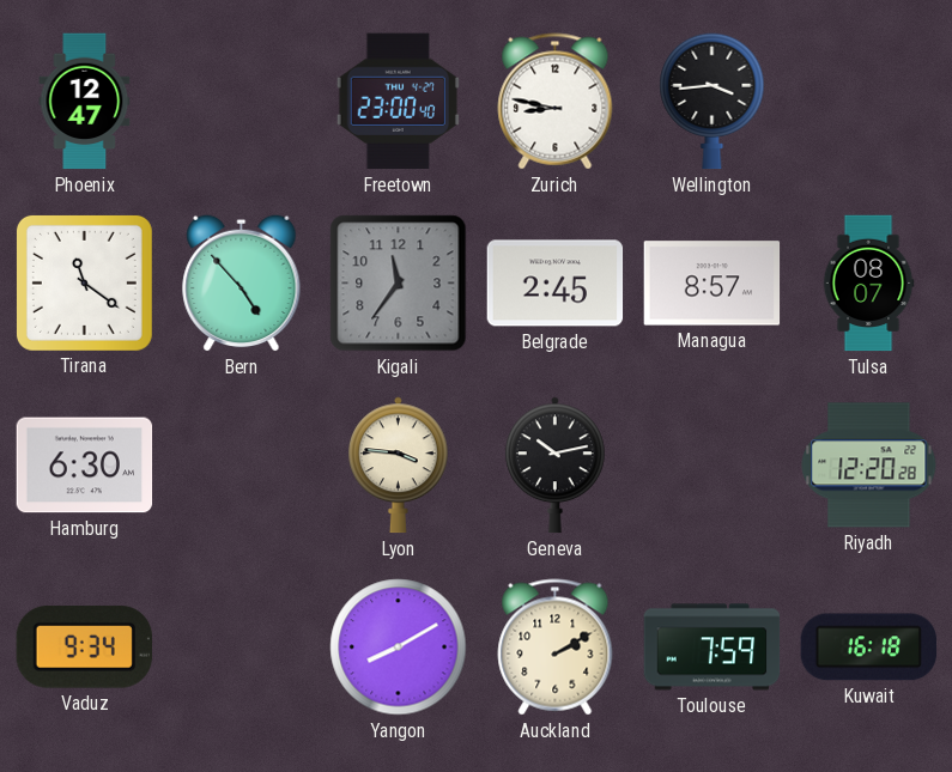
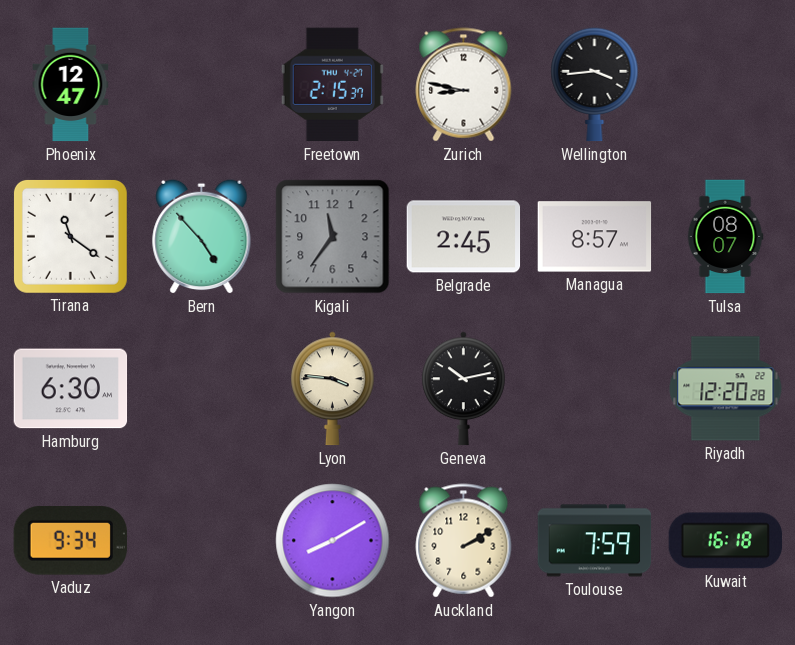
Freetown: 23:00 -> 2:15 (332, 85)
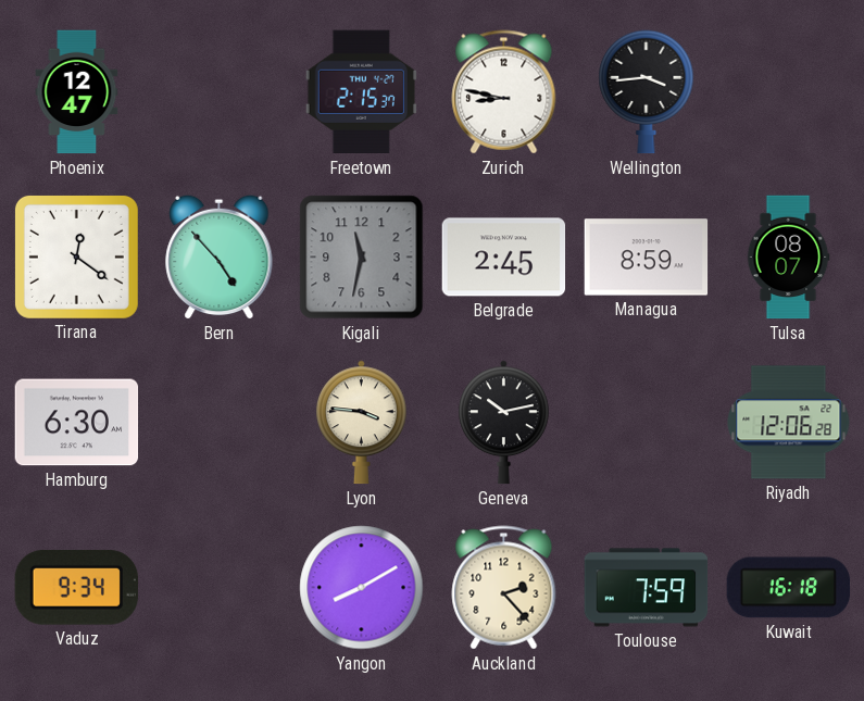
Tirana: 11:21 -> 12:21 (76, 256)
Kigali: 11:36 -> 11:32 (362, 258)
Managua: 8:57 -> 8:59 (647, 258)
Riyadh: 12:20 -> 12:06 (789, 423)
Auckland: 2:10 -> 2:23 (504, 588)
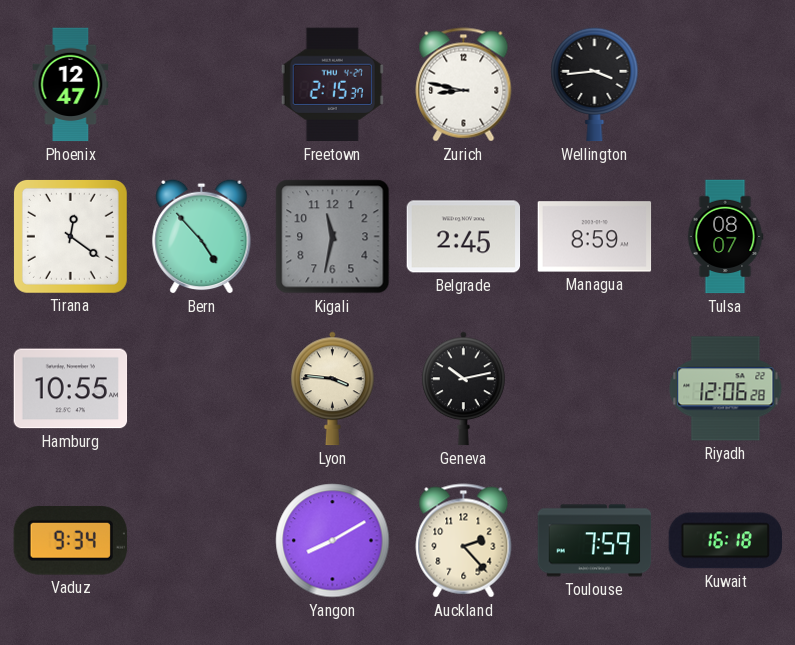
Hamburg: 6:30 -> 10:55 (71, 389)
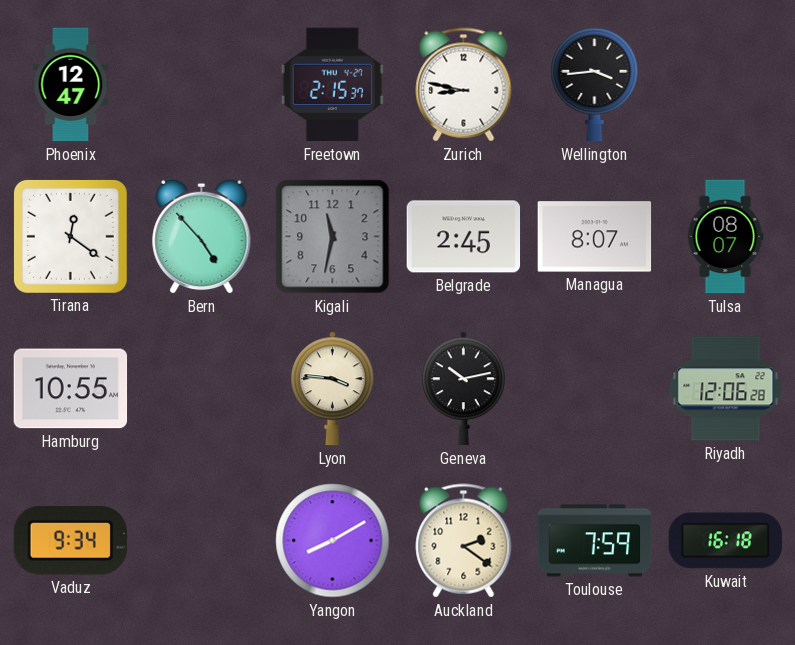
Managua: 8:59 -> 8:07 (595, 237)
Auckland: 2:23 -> 2:21 (464, 541)
